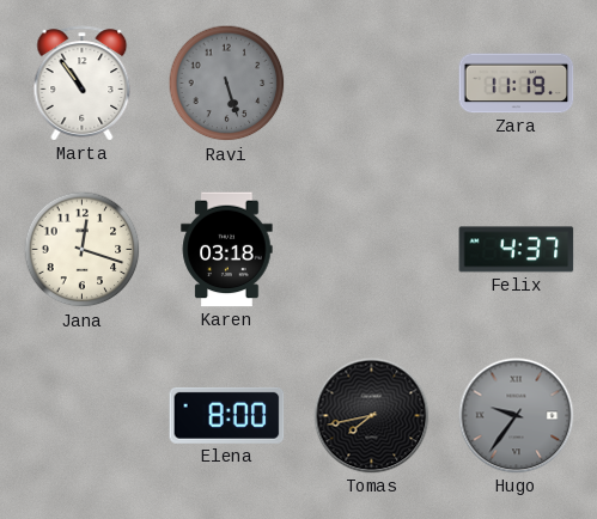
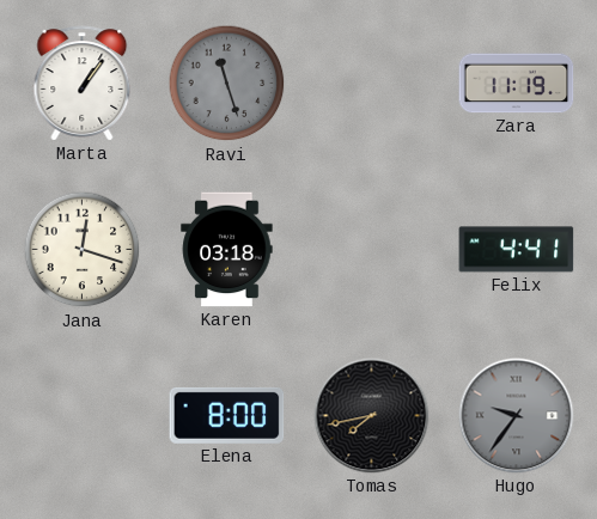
Marta: 10:54 -> 1:06 (83, 84)
Ravi: 5:27 -> 11:27 (227, 84)
Felix: 4:37 -> 4:41 (517, 250)
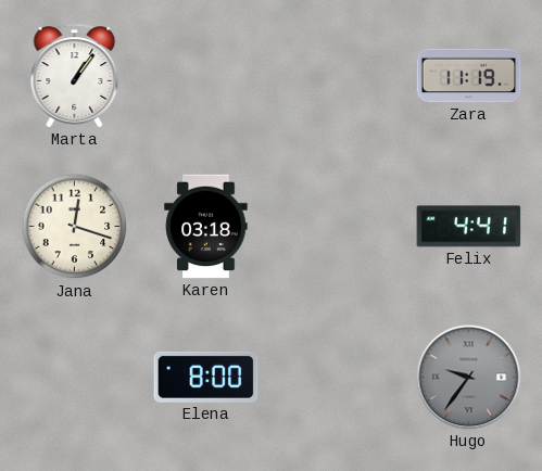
Ravi: 11:27 -> none (227, 84)
Tomas: 7:43 -> none (372, 416)
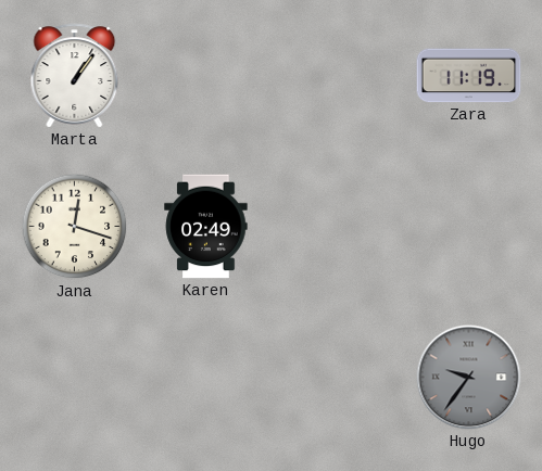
Karen: 03:18 -> 02:49 (206, 227)
Felix: 4:41 -> none (469, 227)
Elena: 8:00 -> none (206, 377)
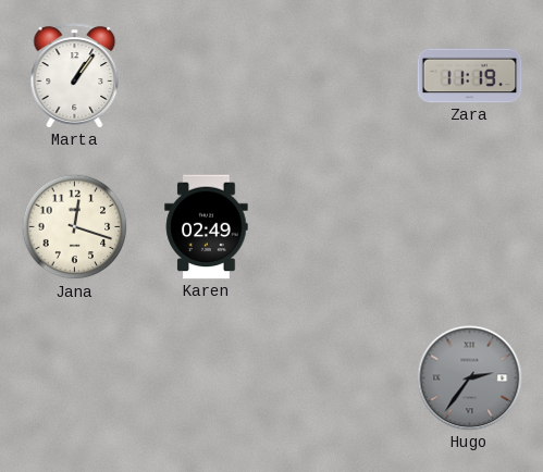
Hugo: 9:36 -> 2:36 (470, 378)
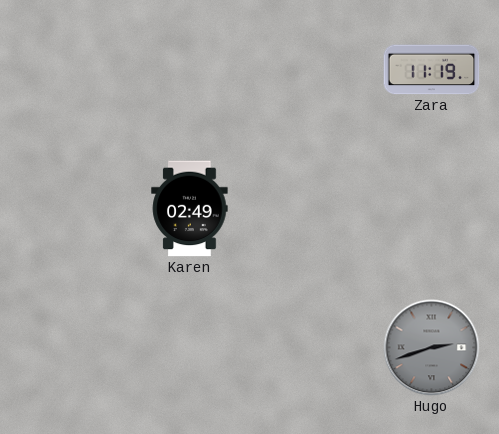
Marta: 1:06 -> none (75, 76)
Jana: 12:18 -> none (75, 227)
Hugo: 2:36 -> 2:42 (432, 348)
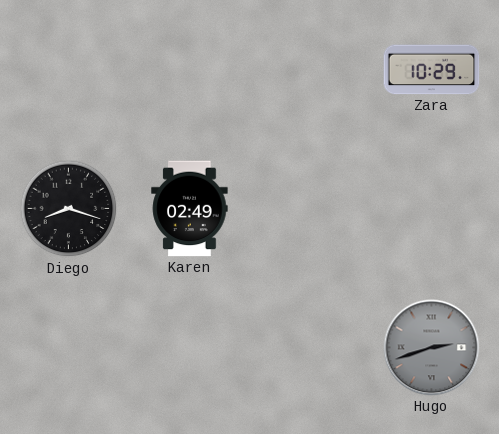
Zara: 11:19 -> 10:29 (432, 70)
Diego: none -> 8:18 (69, 209)
